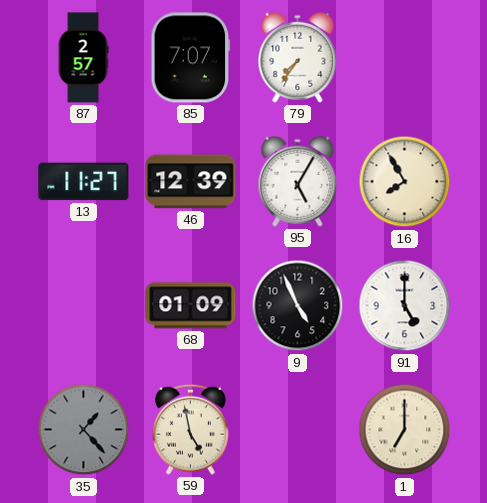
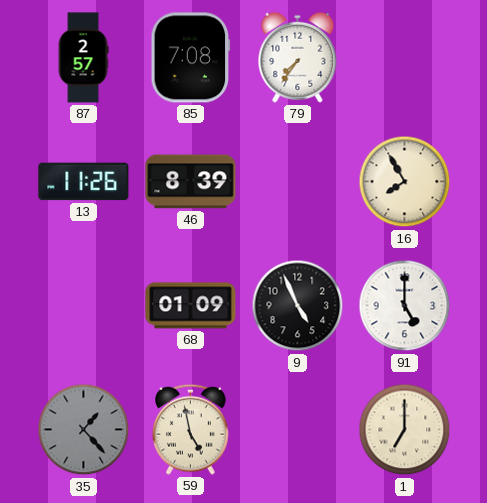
85: 7:07 -> 7:08 (191, 58)
13: 11:27 -> 11:26 (84, 182)
46: 12:39 -> 8:39 (191, 182)
95: 5:05 -> none (298, 181)
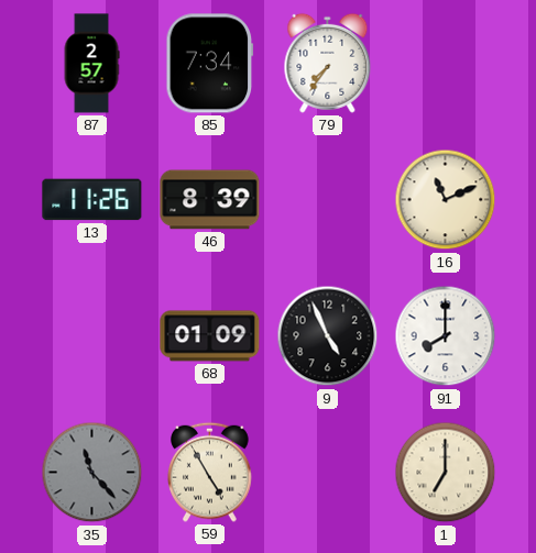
85: 7:08 -> 7:34 (210, 64)
16: 7:55 -> 11:11 (446, 200)
91: 5:00 -> 8:00 (446, 336)
35: 1:23 -> 11:23 (92, 473)
59: 4:58 -> 4:55 (210, 472)
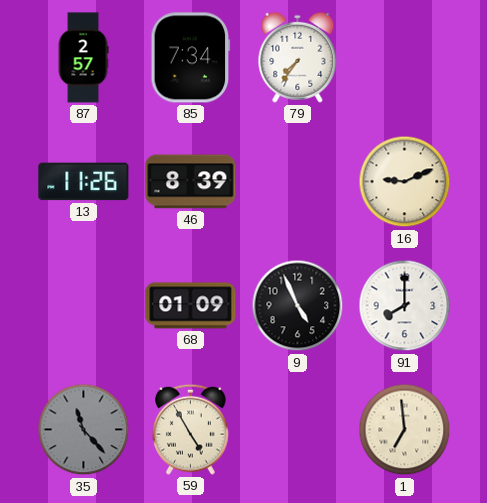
16: 11:11 -> 9:11 (405, 182)
1: 7:00 -> 6:59 (405, 430)
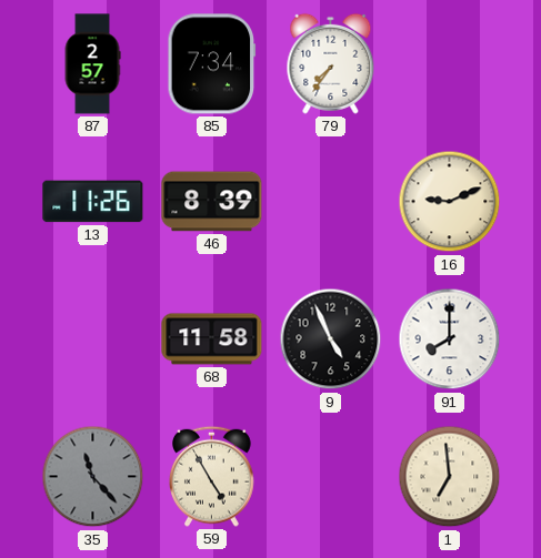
68: 01:09 -> 11:58 (212, 339)
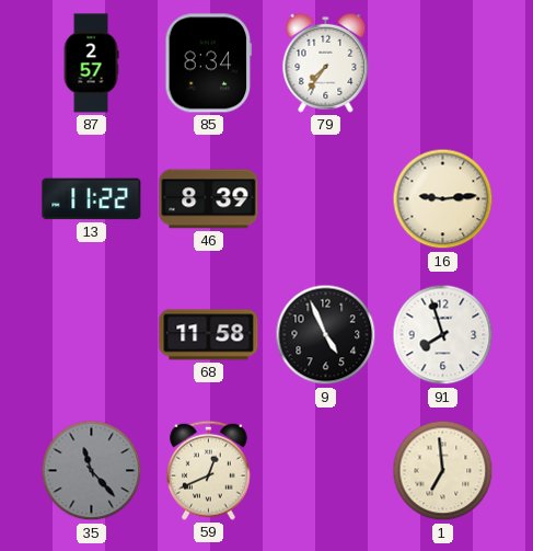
85: 7:34 -> 8:34 (209, 64)
13: 11:26 -> 11:22 (92, 199)
16: 9:11 -> 9:14 (443, 199)
91: 8:00 -> 7:57 (443, 335)
59: 4:55 -> 12:41 (209, 470)
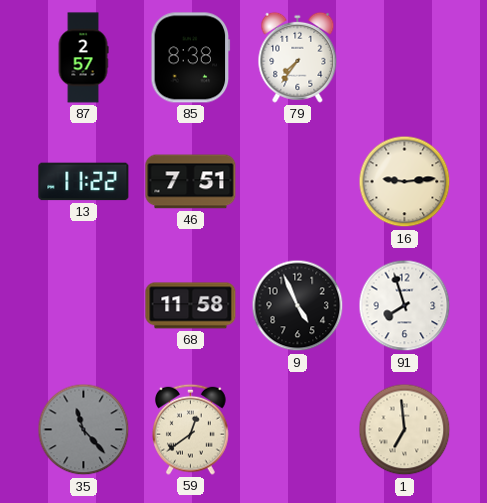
85: 8:34 -> 8:38 (191, 58)
46: 8:39 -> 7:51 (191, 182)
59: 12:41 -> 12:39 (191, 429)
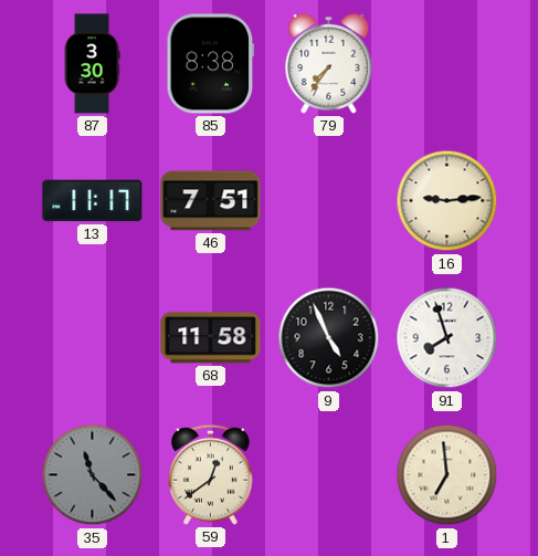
87: 2:57 -> 3:30 (92, 64)
13: 11:22 -> 11:17 (93, 201)
